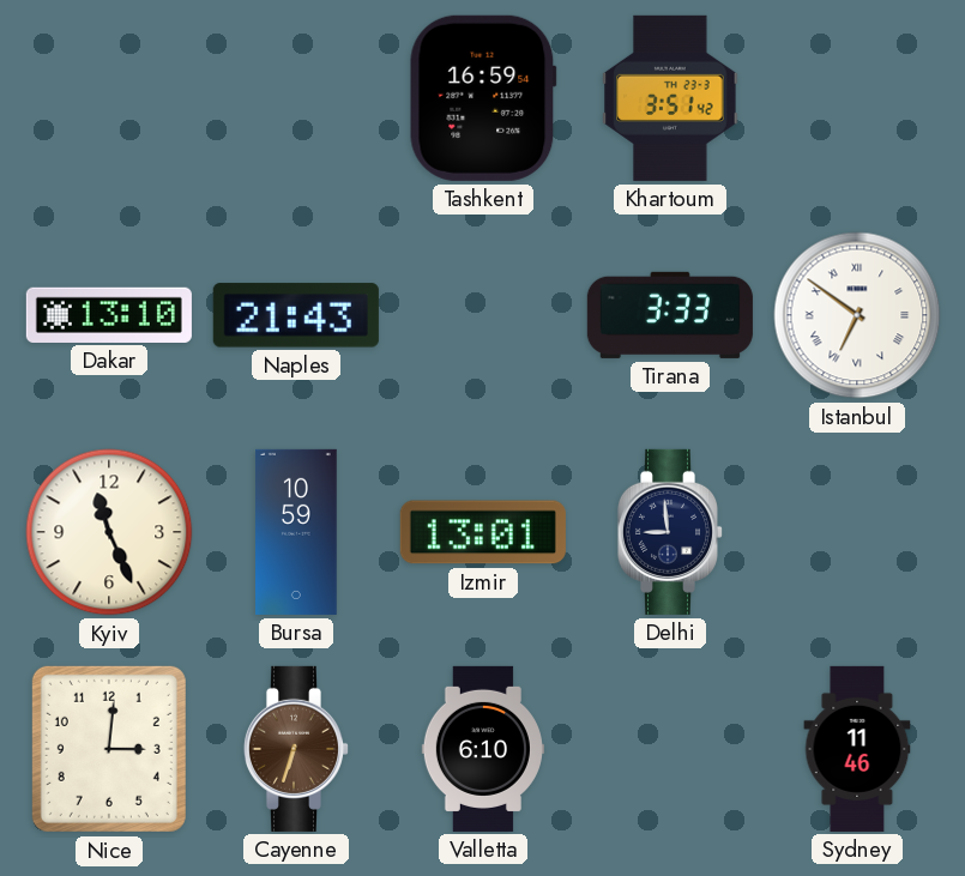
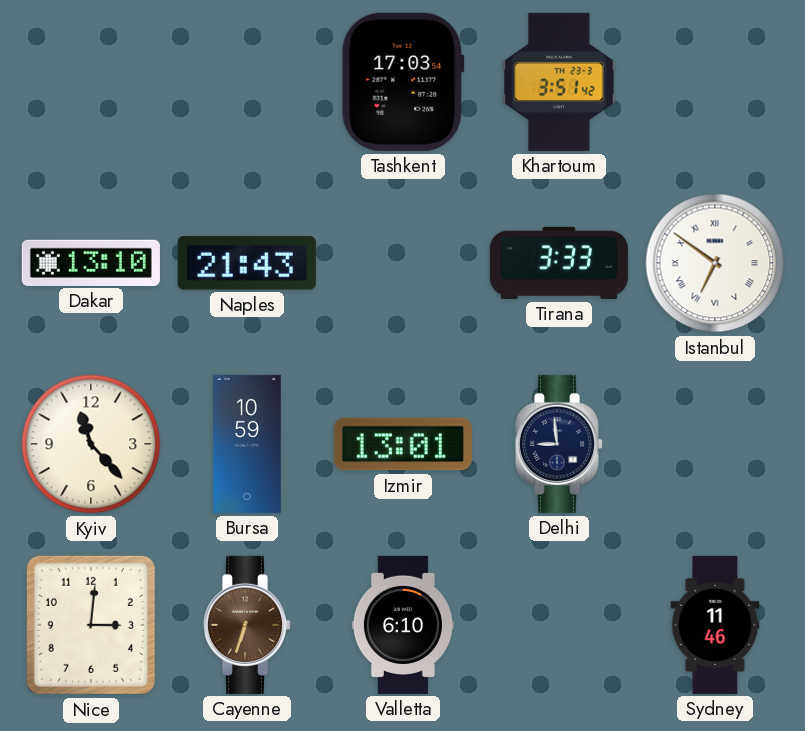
Tashkent: 16:59 -> 17:03 (403, 82)
Kyiv: 11:26 -> 11:23 (91, 444)
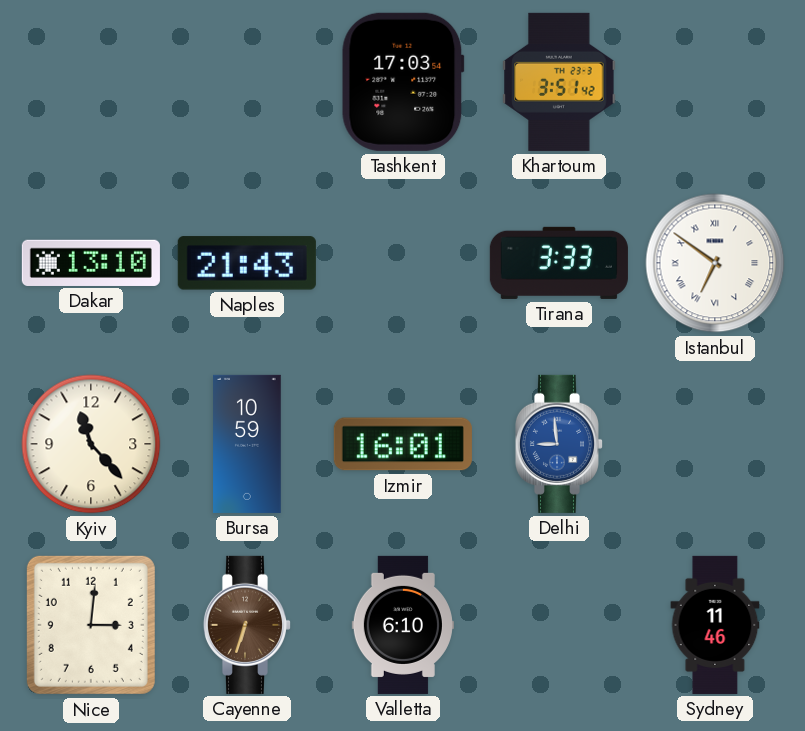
Izmir: 13:01 -> 16:01 (403, 444)
Delhi dial: navy -> blue (558, 444)
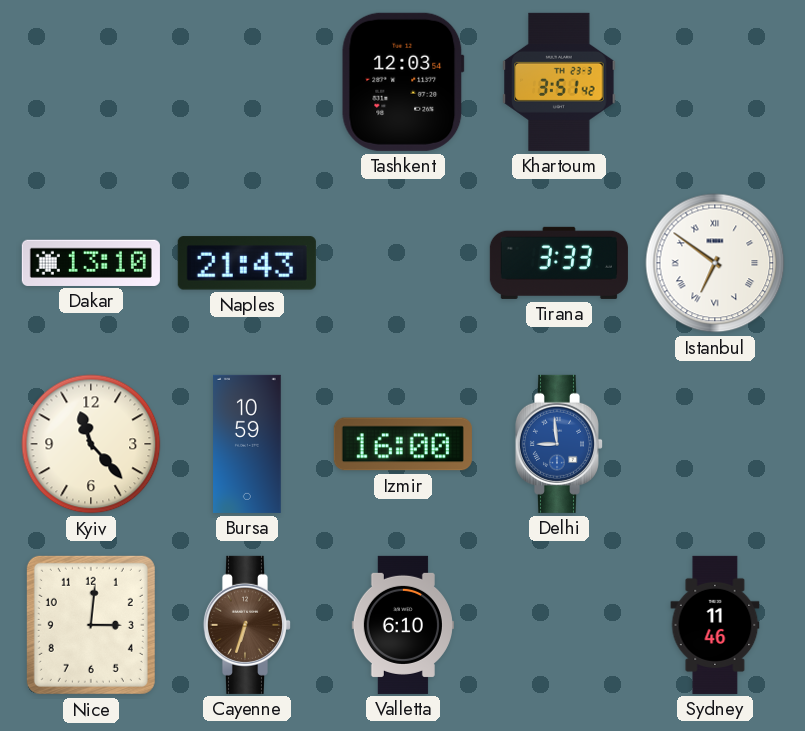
Tashkent: 17:03 -> 12:03 (403, 82)
Izmir: 16:01 -> 16:00 (403, 444)
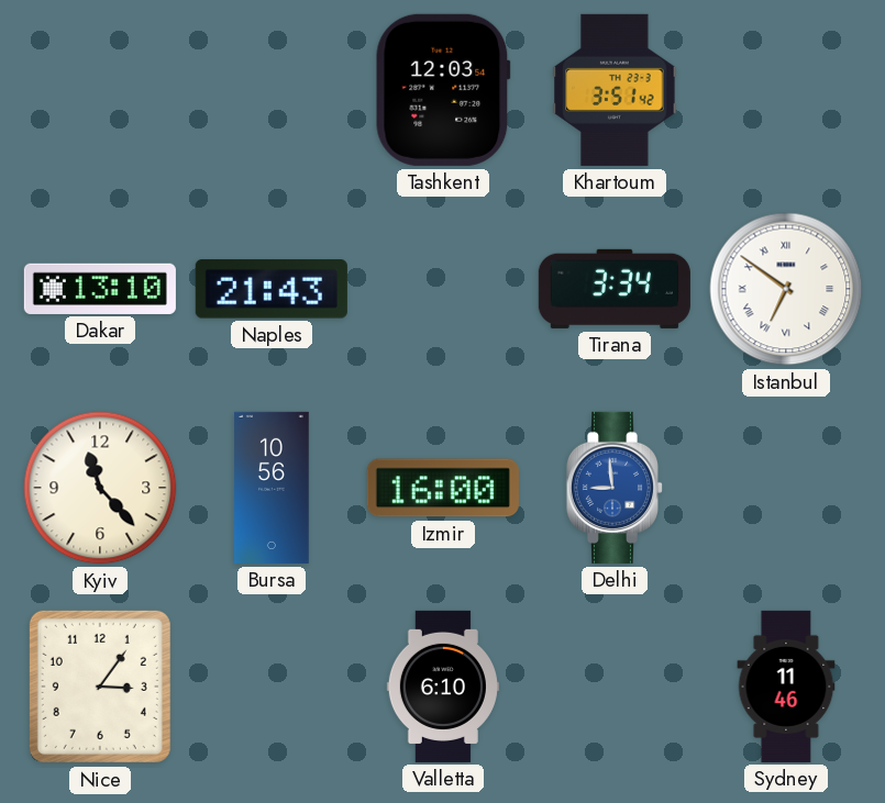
Tirana: 3:33 -> 3:34 (615, 289)
Bursa: 10:59 -> 10:56 (272, 488)
Nice: 3:01 -> 3:06 (100, 687)
Cayenne: 6:33 -> none (246, 625)
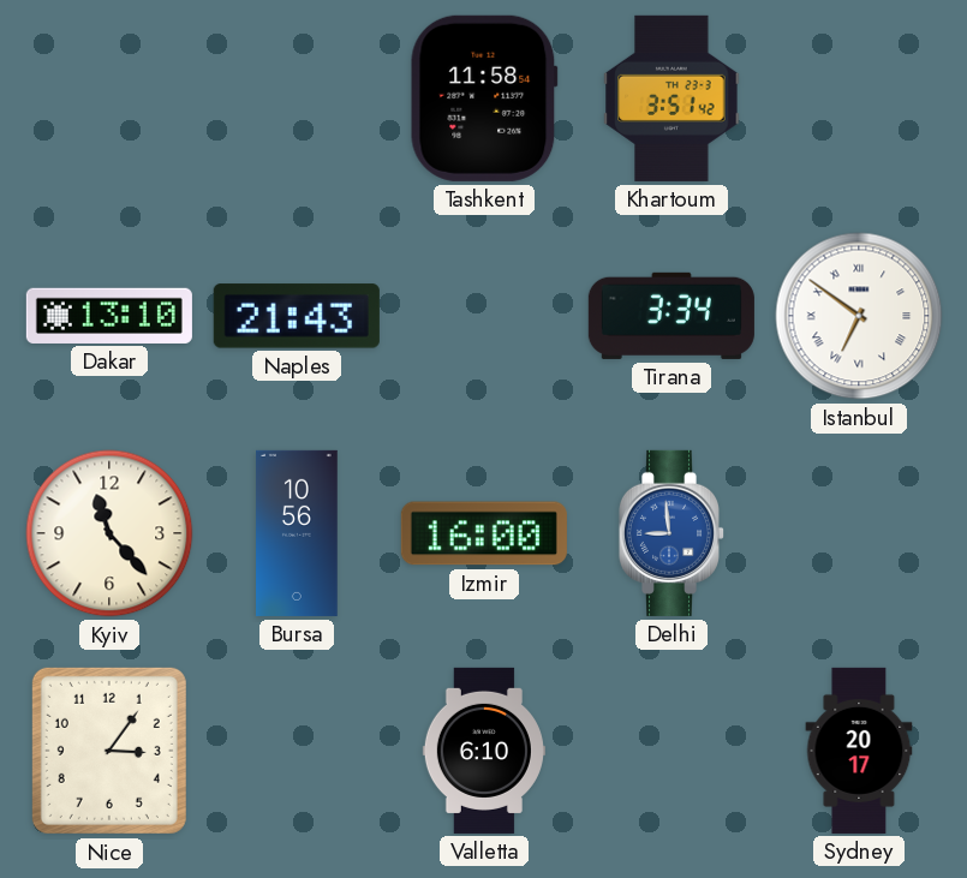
Tashkent: 12:03 -> 11:58 (484, 98)
Sydney: 11:46 -> 20:17 (859, 751)
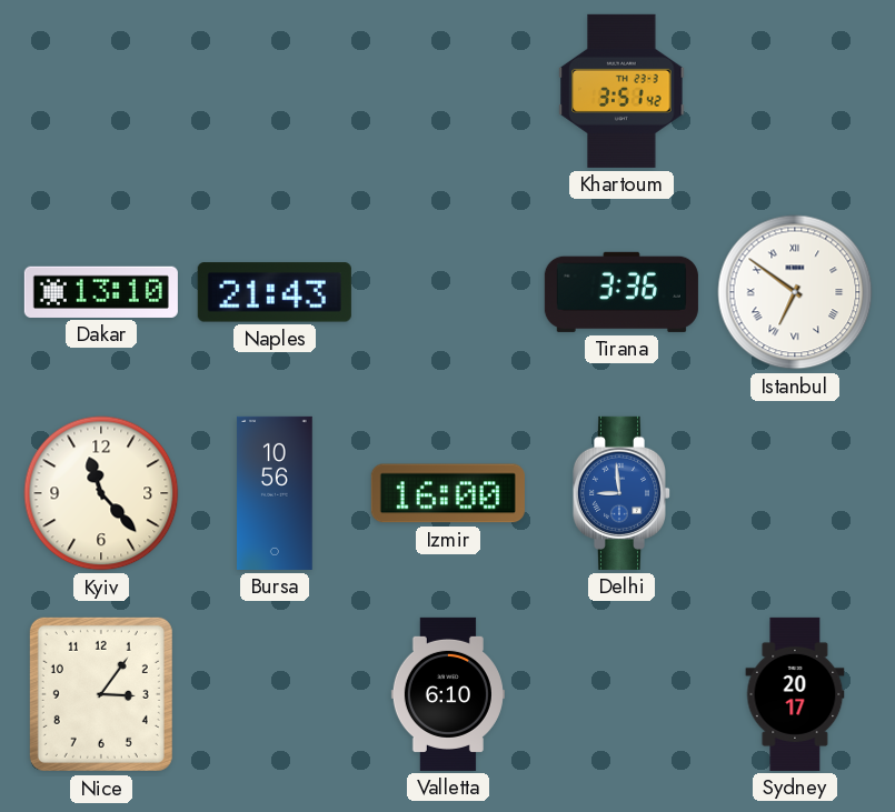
Tashkent: 11:58 -> none (484, 98)
Tirana: 3:34 -> 3:36 (621, 292)
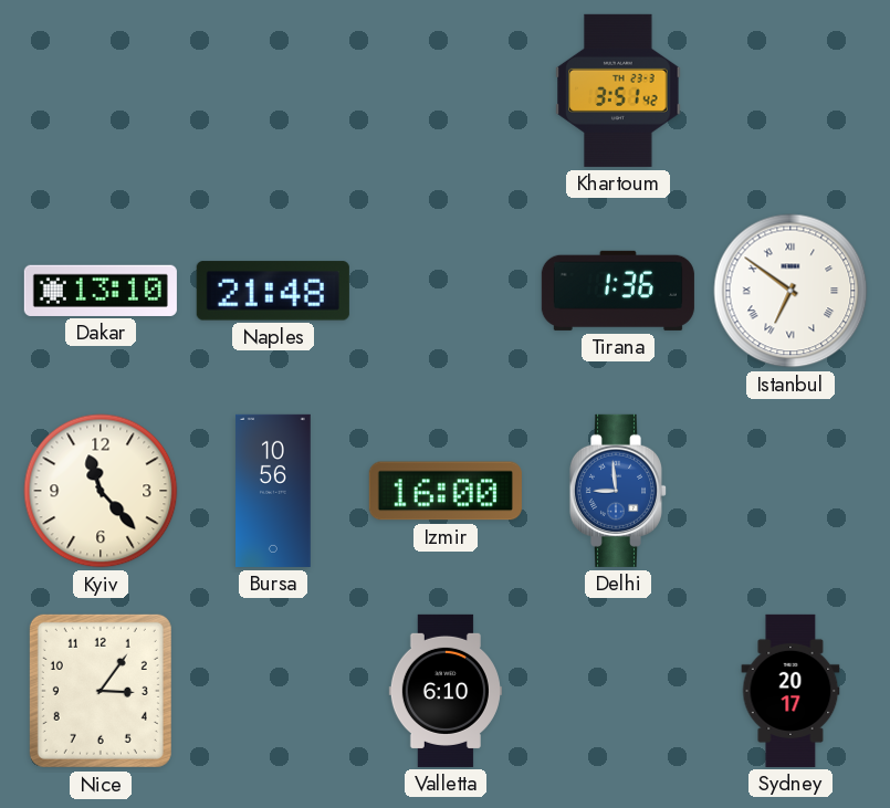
Naples: 21:43 -> 21:48 (273, 291)
Tirana: 3:36 -> 1:36 (618, 291)
